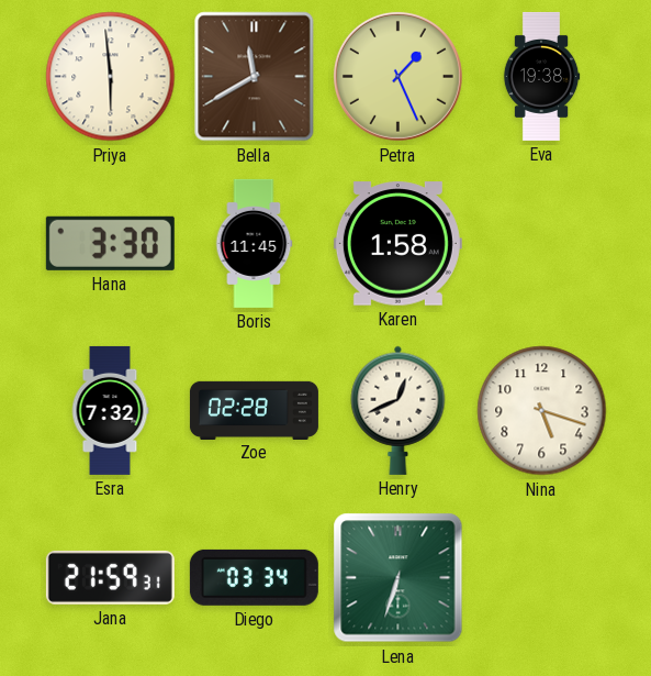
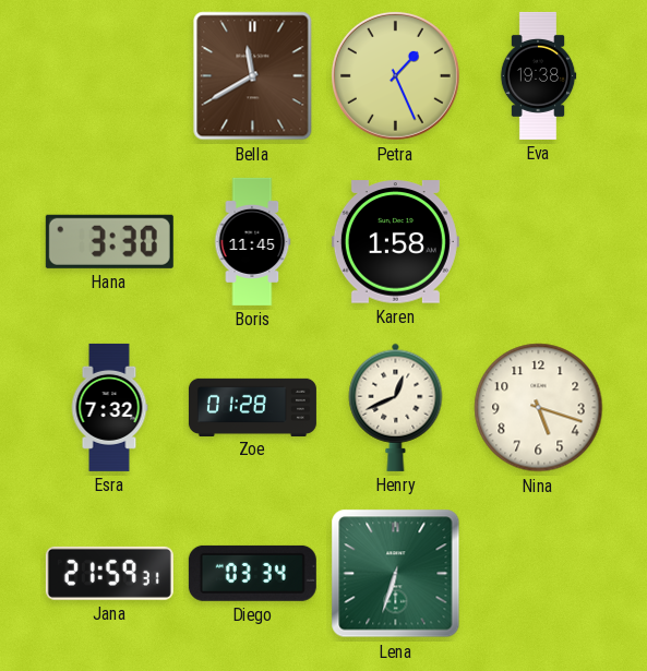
Priya: 5:59 -> none (111, 77)
Zoe: 02:28 -> 01:28 (252, 407)
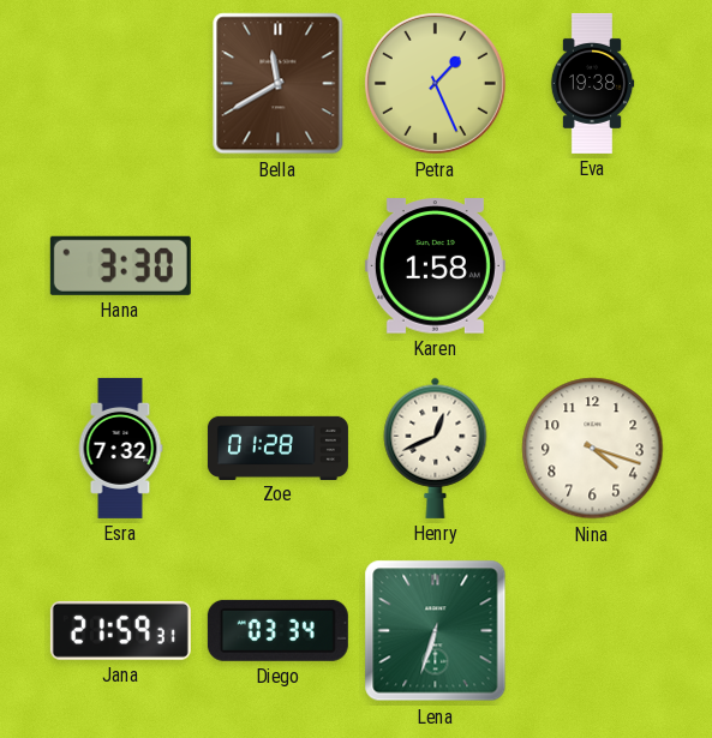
Boris: 11:45 -> none (252, 241)
Nina: 5:18 -> 4:18 (593, 449)
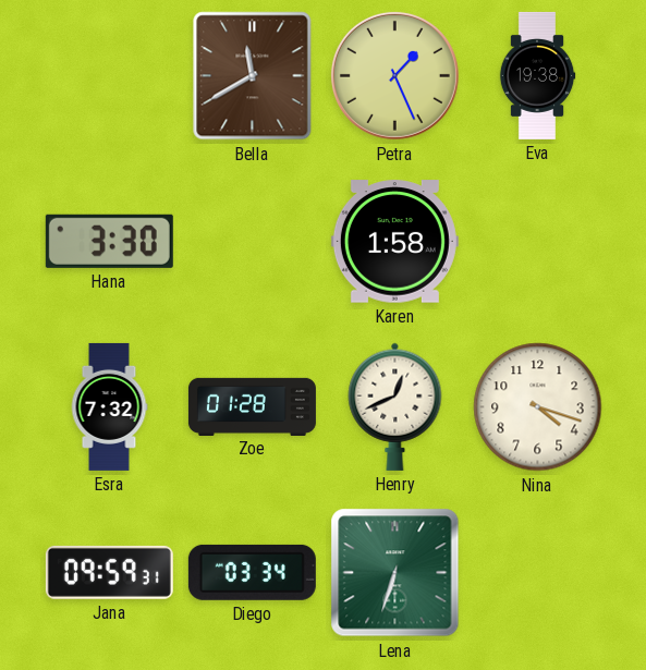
Jana: 21:59 -> 09:59 (109, 572)
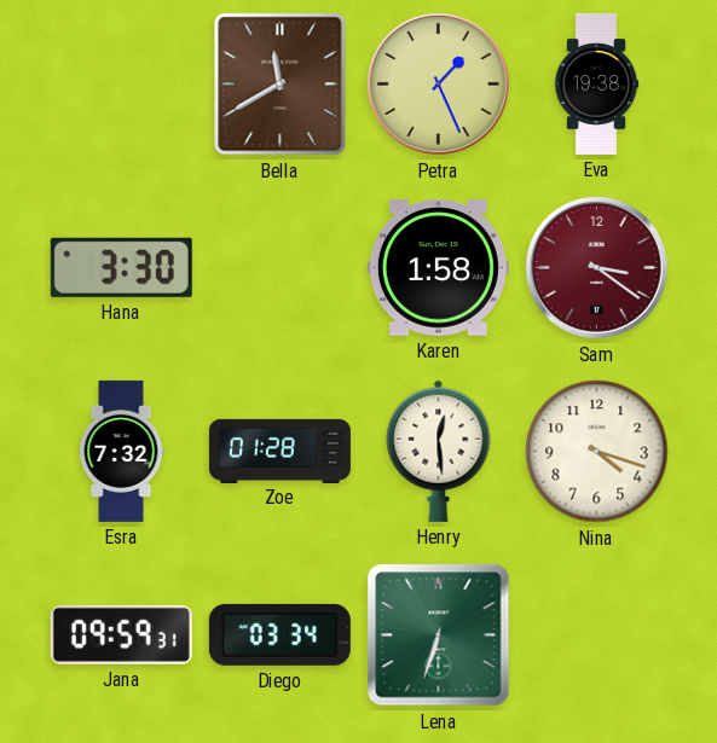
Sam: none -> 3:21 (596, 267)
Henry: 12:41 -> 12:29 (439, 451)
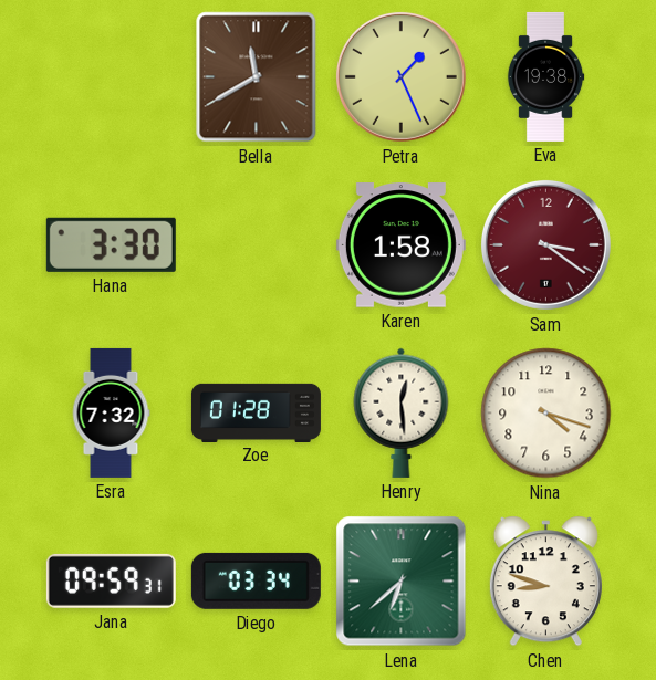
Lena: 6:33 -> 6:38 (402, 582)
Chen: none -> 8:48 (545, 582)
